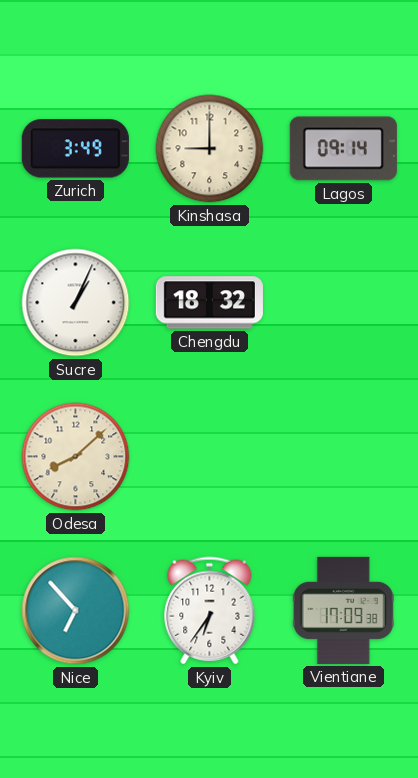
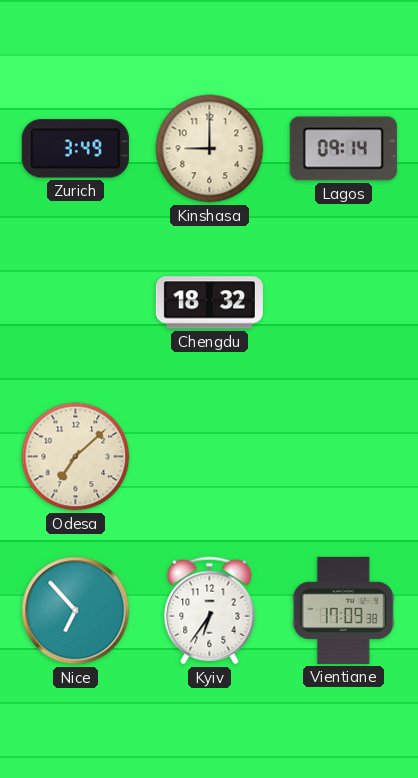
Sucre: 1:04 -> none (76, 303)
Odesa: 8:08 -> 7:08 (76, 457)
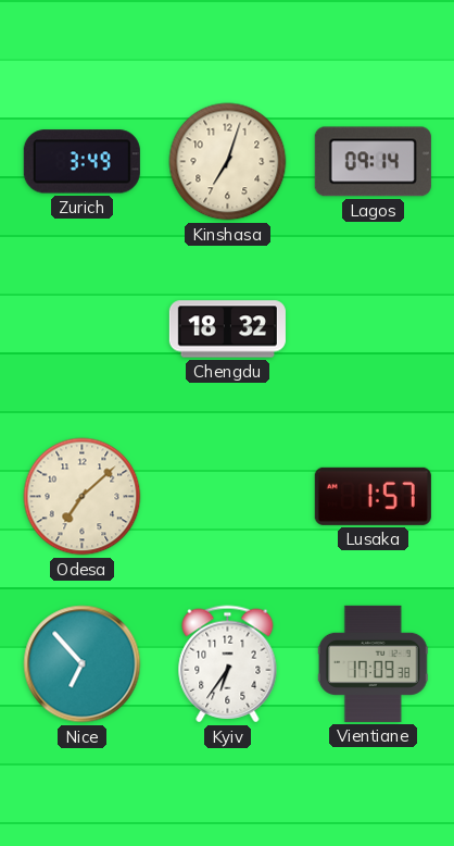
Kinshasa: 9:00 -> 7:03 (228, 162)
Lusaka: none -> 1:57 (373, 496)
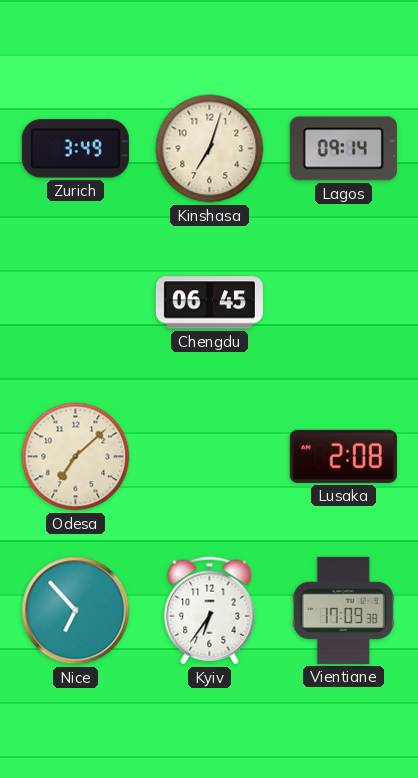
Chengdu: 18:32 -> 06:45 (209, 303)
Lusaka: 1:57 -> 2:08 (343, 456)
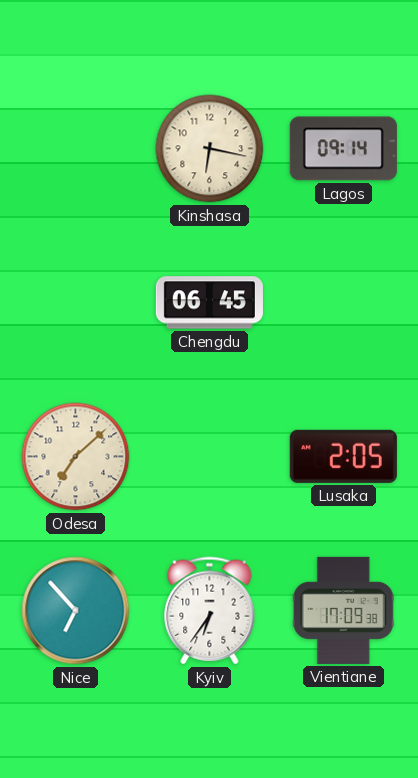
Zurich: 3:49 -> none (75, 149)
Kinshasa: 7:03 -> 6:17 (210, 149)
Lusaka: 2:08 -> 2:05 (343, 456)
